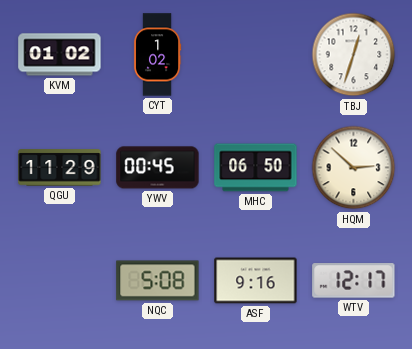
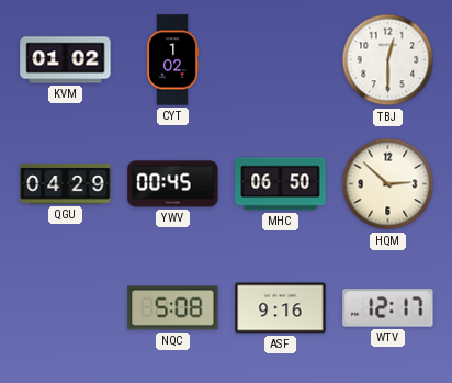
TBJ: 12:33 -> 12:30 (388, 60)
QGU: 11:29 -> 04:29 (66, 184)
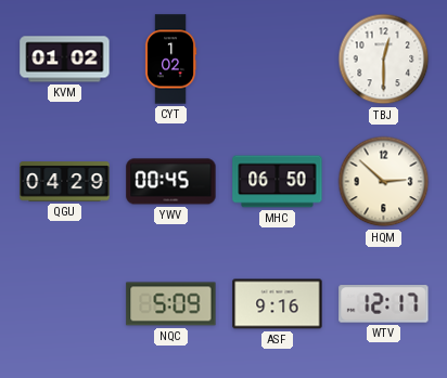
NQC: 5:08 -> 5:09 (171, 304)
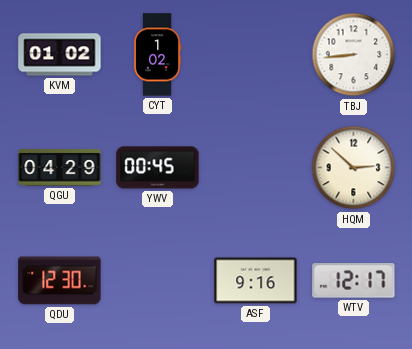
TBJ: 12:30 -> 8:44 (354, 55)
MHC: 06:50 -> none (278, 182)
QDU: none -> 12:30 (60, 281)
NQC: 5:09 -> none (171, 304)
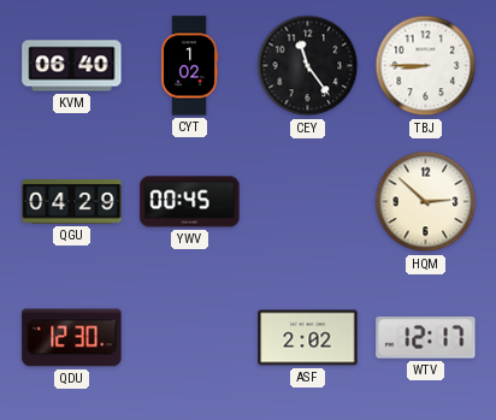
KVM: 01:02 -> 06:40 (72, 66)
CEY: none -> 11:24 (308, 66)
TBJ: 8:44 -> 8:45 (426, 66)
ASF: 9:16 -> 2:02 (308, 338)
